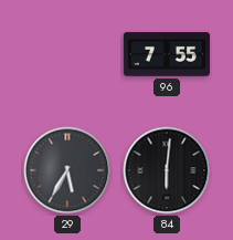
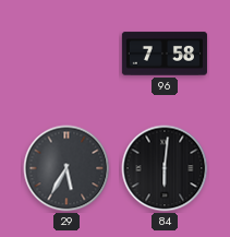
96: 7:55 -> 7:58 (165, 54)
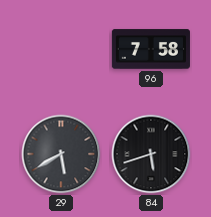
29: 5:35 -> 5:40 (61, 154)
84: 6:01 -> 5:42 (151, 154)
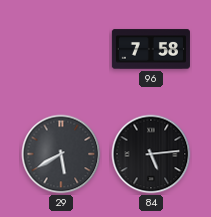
84: 5:42 -> 5:14 (151, 154)
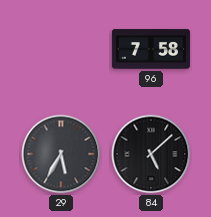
29: 5:40 -> 5:35 (61, 154)
84: 5:14 -> 5:08 (151, 154)
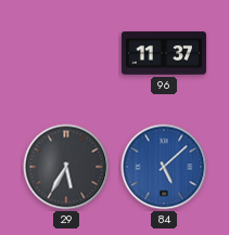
96: 7:58 -> 11:37 (164, 53)
84 dial: black -> blue (164, 167)
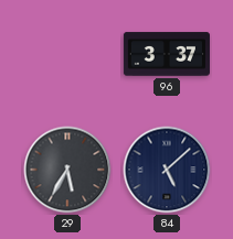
96: 11:37 -> 3:37 (167, 54)
84 dial: blue -> navy (167, 170)
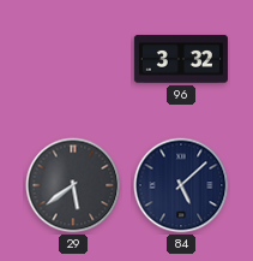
96: 3:37 -> 3:32 (181, 59)
29: 5:35 -> 5:39 (73, 185)
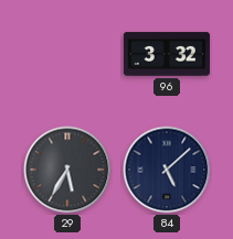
29: 5:39 -> 5:35 (67, 170)
